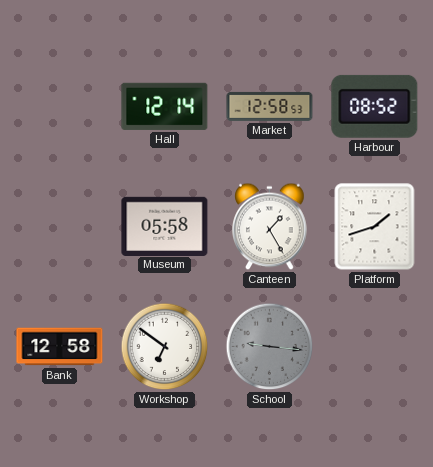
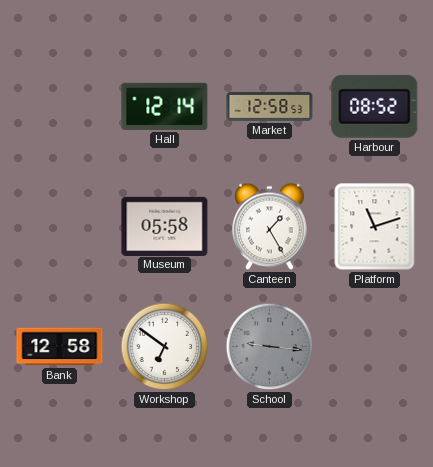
Platform: 1:42 -> 11:12 (375, 227)
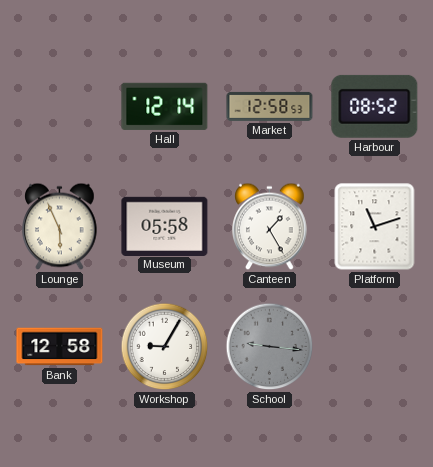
Lounge: none -> 5:56 (60, 227)
Workshop: 6:51 -> 9:05 (165, 347)
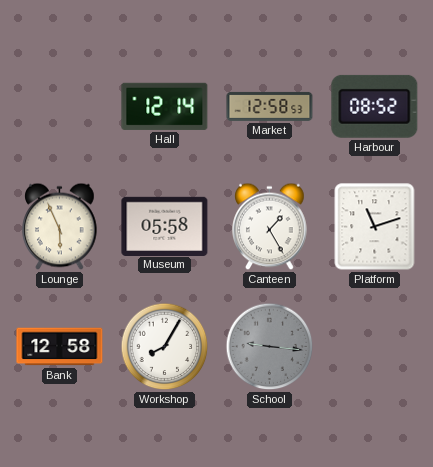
Workshop: 9:05 -> 8:05 (165, 347)
